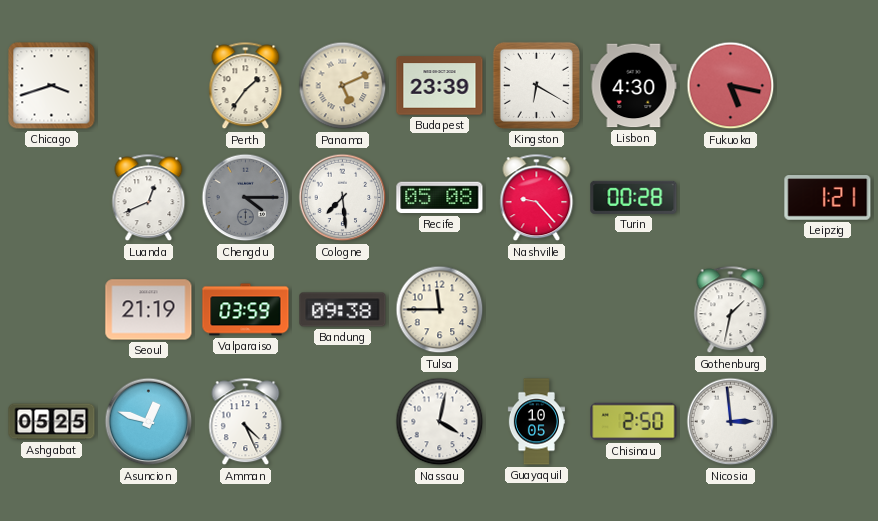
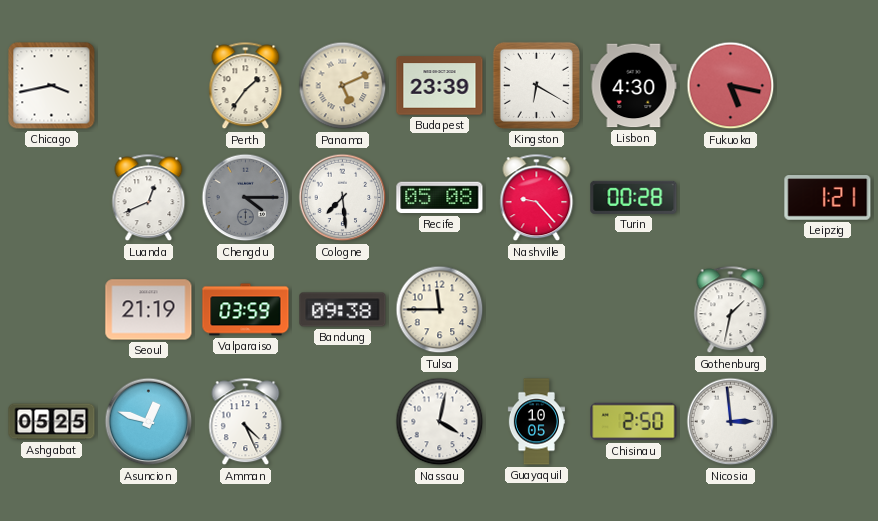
Chicago: 3:42 -> 3:43 (52, 86)
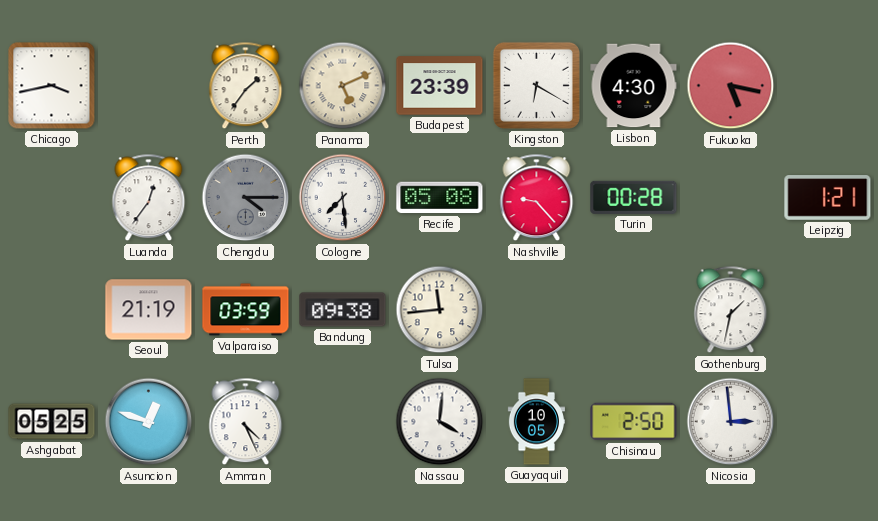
Luanda: 12:41 -> 12:36 (149, 198)
Tulsa: 11:45 -> 11:44 (440, 310)
Nassau: 4:02 -> 4:01 (440, 422)
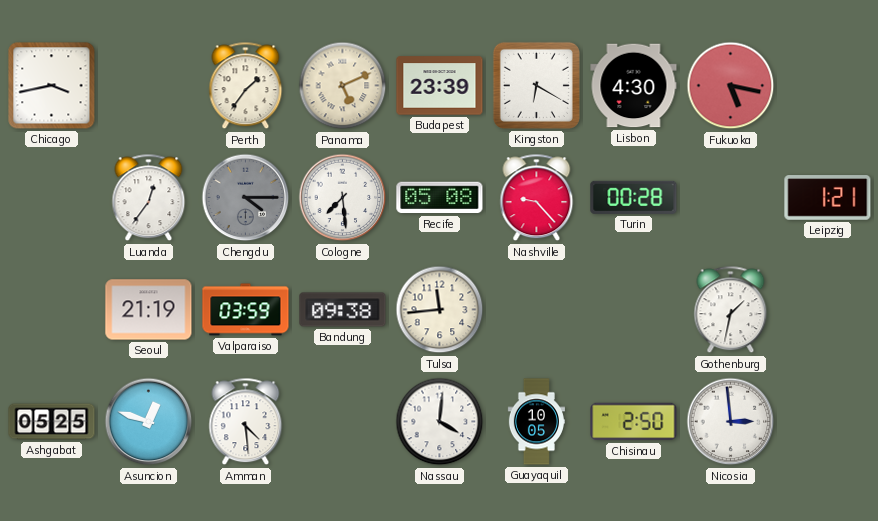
Amman: 4:26 -> 4:29 (246, 422)
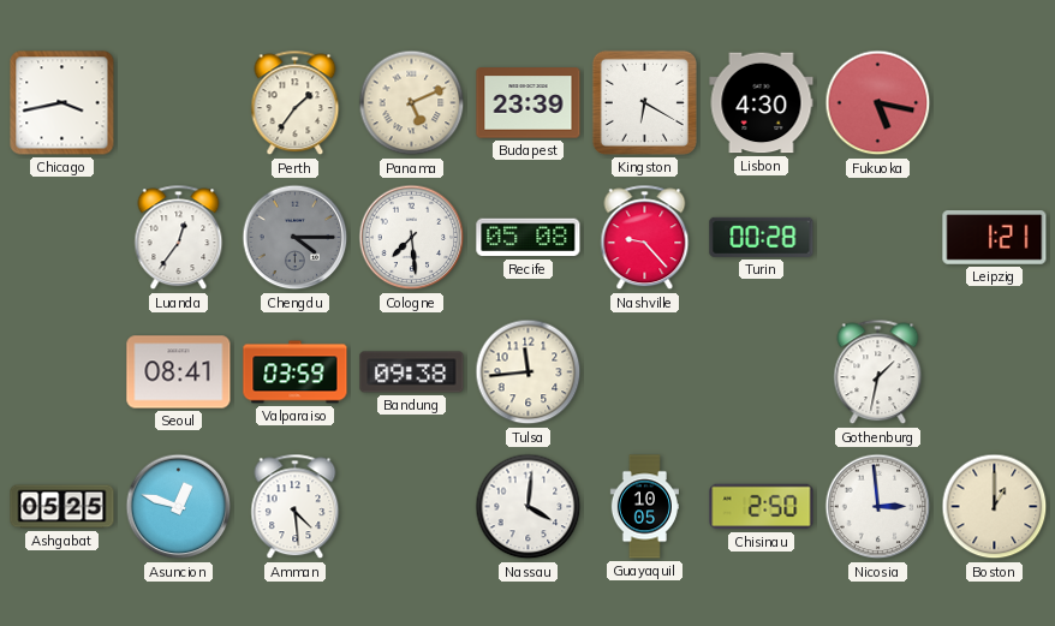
Seoul: 21:19 -> 08:41 (179, 372)
Boston: none -> 1:00 (995, 507)
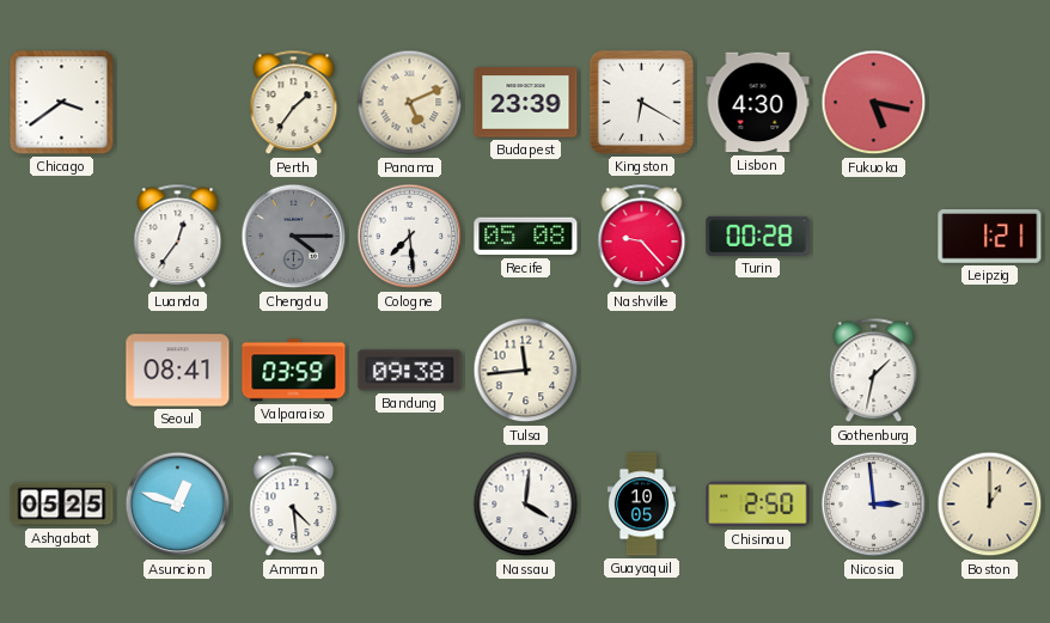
Chicago: 3:43 -> 3:39 (62, 103)
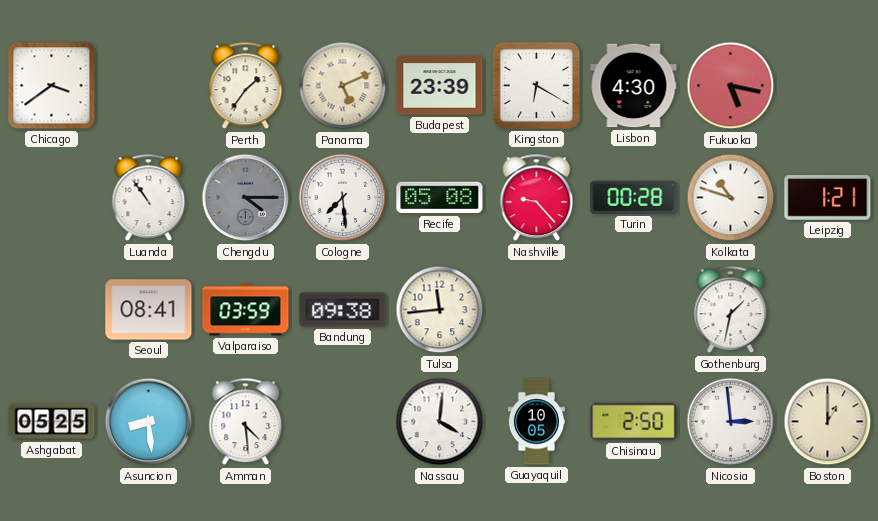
Luanda: 12:36 -> 10:54 (149, 198)
Kolkata: none -> 10:48 (731, 198)
Asuncion: 12:48 -> 8:29 (149, 422)
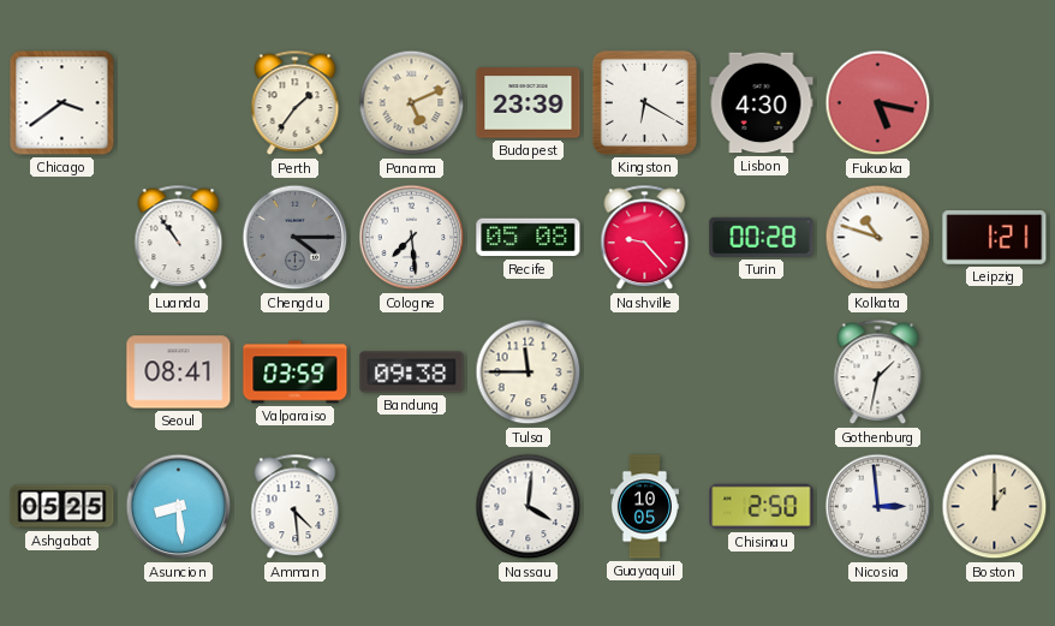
Tulsa: 11:44 -> 11:45 (529, 372)
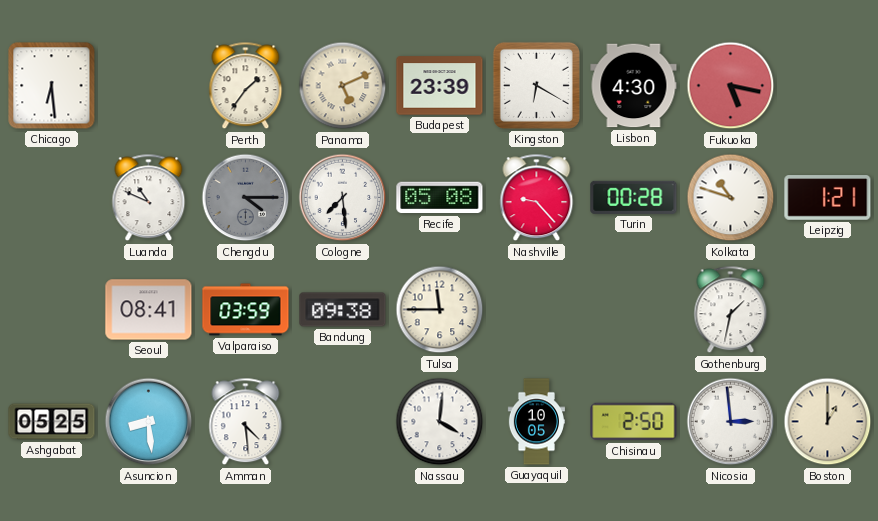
Chicago: 3:39 -> 6:29 (52, 86)
Luanda: 10:54 -> 10:49 (149, 198)
